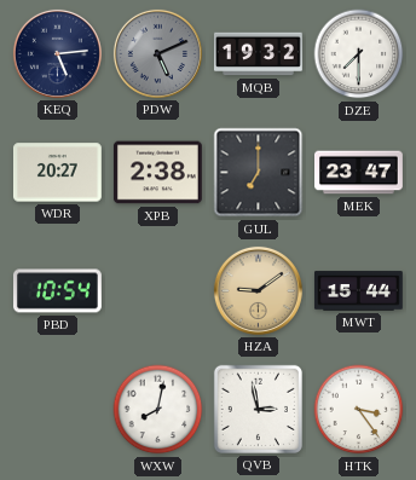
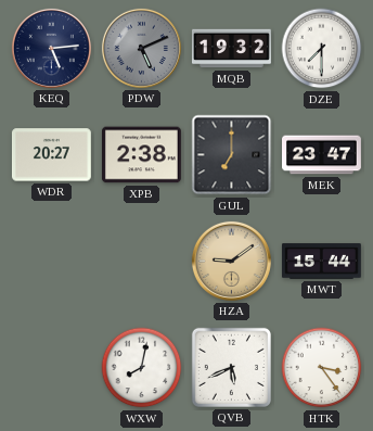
PBD: 10:54 -> none (57, 291)
QVB: 2:58 -> 5:41 (231, 367)
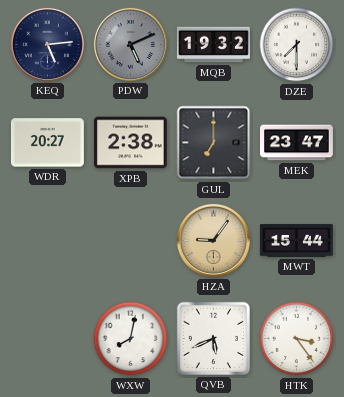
HZA: 9:09 -> 9:06 (213, 240)
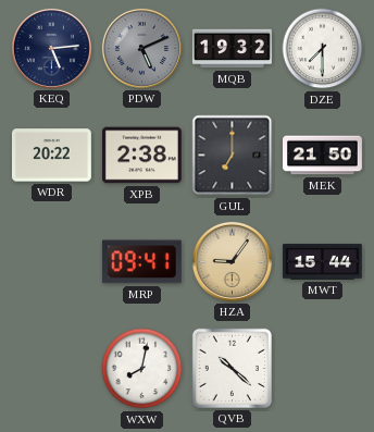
WDR: 20:27 -> 20:22 (51, 156)
MEK: 23:47 -> 21:50 (323, 156)
MRP: none -> 09:41 (141, 262)
QVB: 5:41 -> 10:22 (232, 368)
HTK: 3:24 -> none (297, 339)
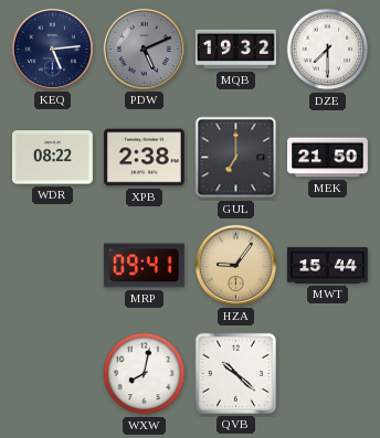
WDR: 20:22 -> 08:22 (52, 158)
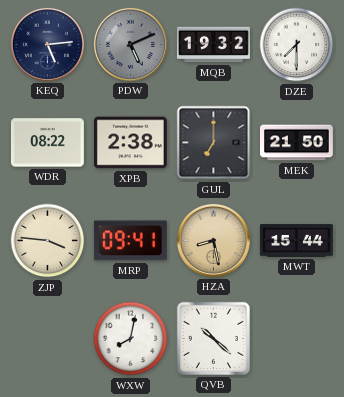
ZJP: none -> 3:46 (48, 241)
HZA: 9:06 -> 8:28 (213, 240)
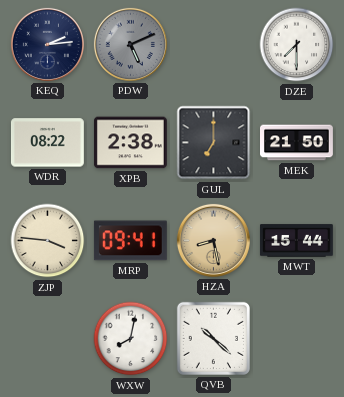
KEQ: 5:14 -> 2:14 (47, 44)
MQB: 19:32 -> none (213, 45)
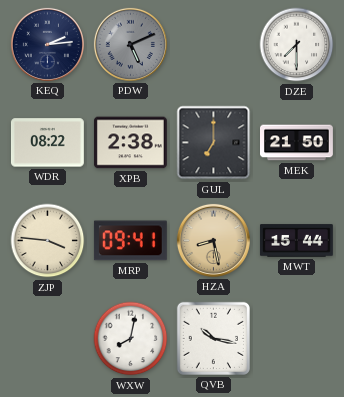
QVB: 10:22 -> 10:17 (213, 338)
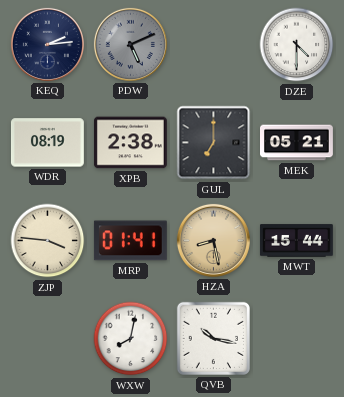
DZE: 7:30 -> 4:30 (297, 45)
WDR: 08:22 -> 08:19 (47, 143)
MEK: 21:50 -> 05:21 (297, 143)
MRP: 09:41 -> 01:41 (130, 241)
